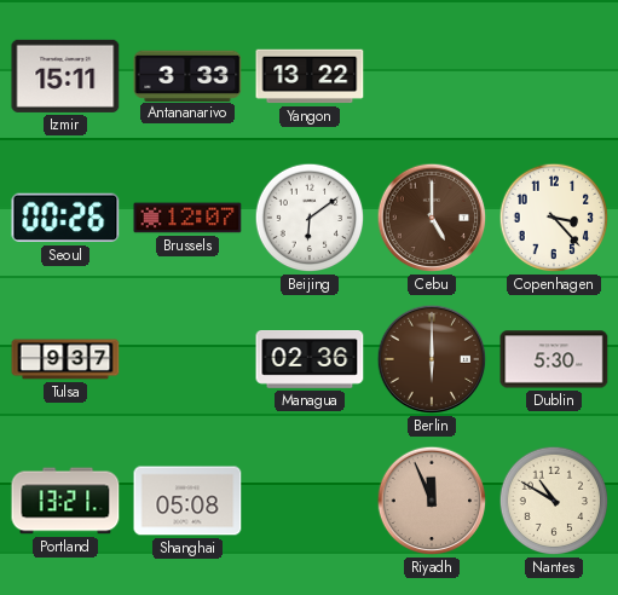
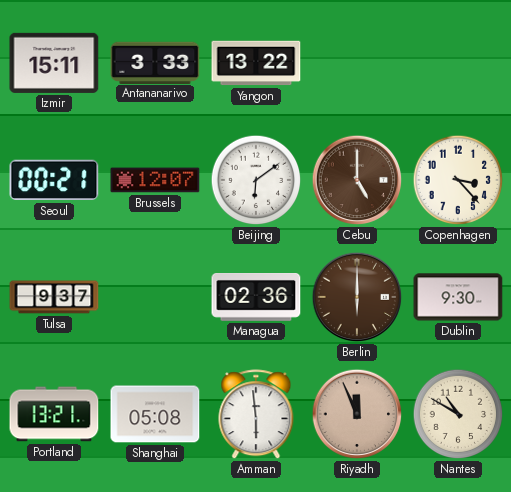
Seoul: 00:26 -> 00:21 (54, 180)
Dublin: 5:30 -> 9:30 (458, 297)
Amman: none -> 5:59 (256, 415)
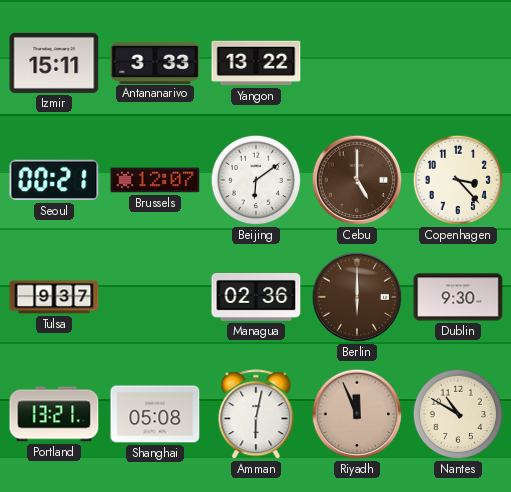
Amman: 5:59 -> 6:02 (256, 415)
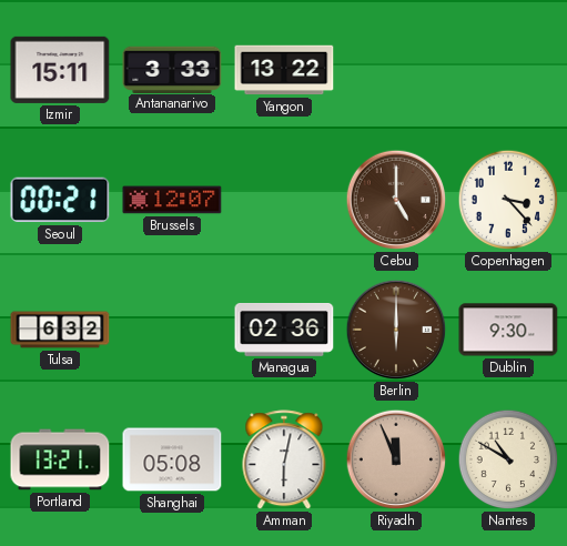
Beijing: 6:09 -> none (256, 180)
Tulsa: 9:37 -> 6:32 (60, 330)
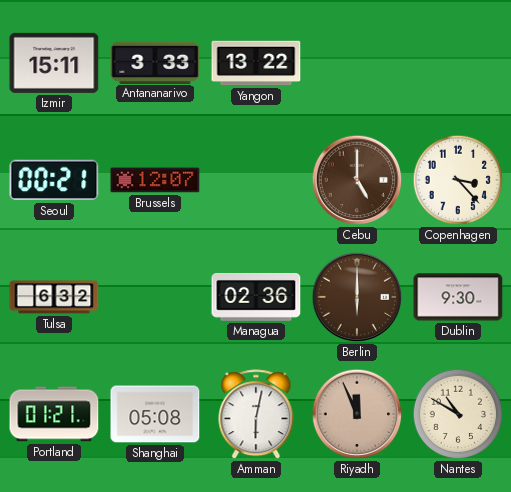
Portland: 13:21 -> 01:21 (54, 414)
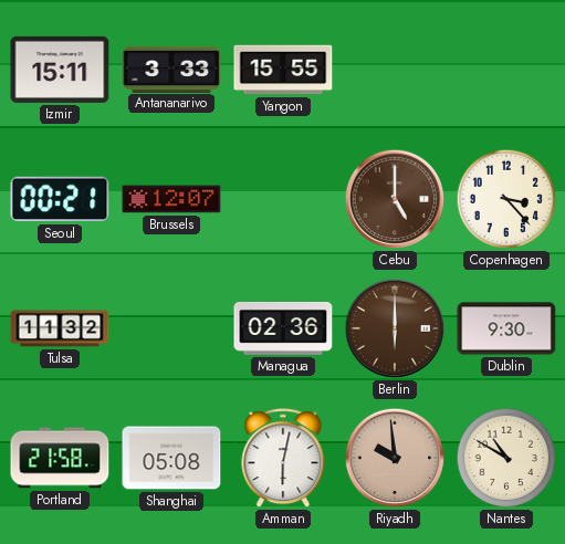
Yangon: 13:22 -> 15:55 (283, 70)
Tulsa: 6:32 -> 11:32 (60, 328)
Portland: 01:21 -> 21:58 (60, 458)
Riyadh: 11:56 -> 9:59 (395, 458)
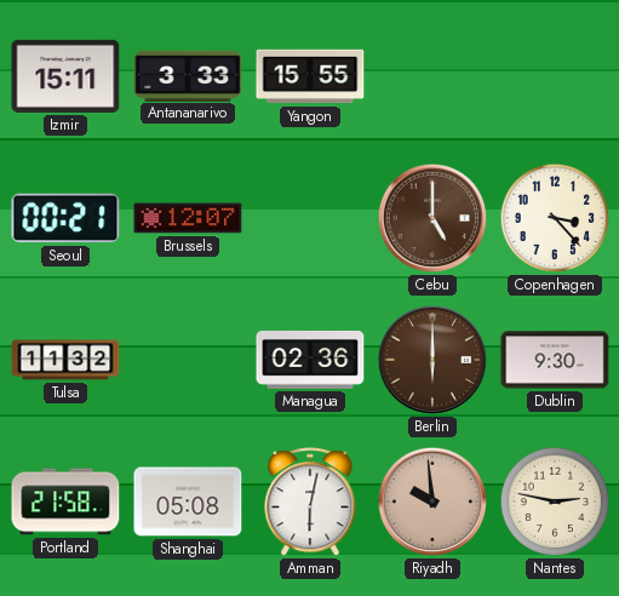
Nantes: 10:50 -> 2:47 (555, 502)
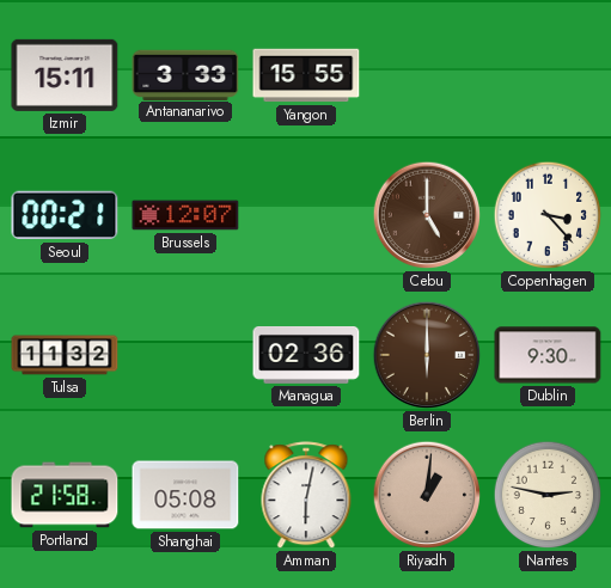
Riyadh: 9:59 -> 1:01 (427, 495)
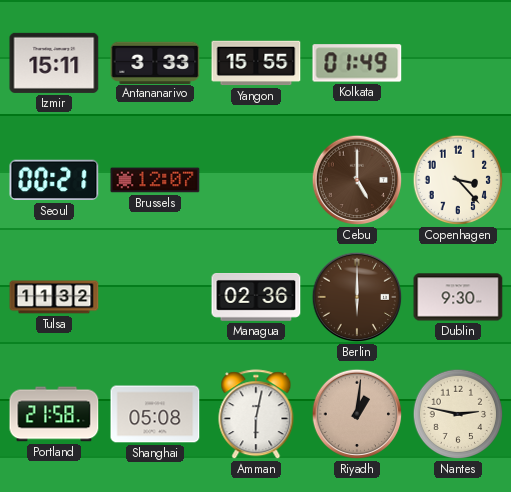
Kolkata: none -> 01:49 (357, 63)
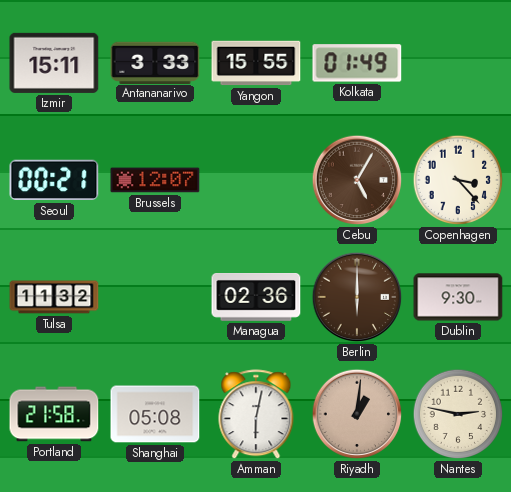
Cebu: 5:00 -> 5:05 (357, 180)
